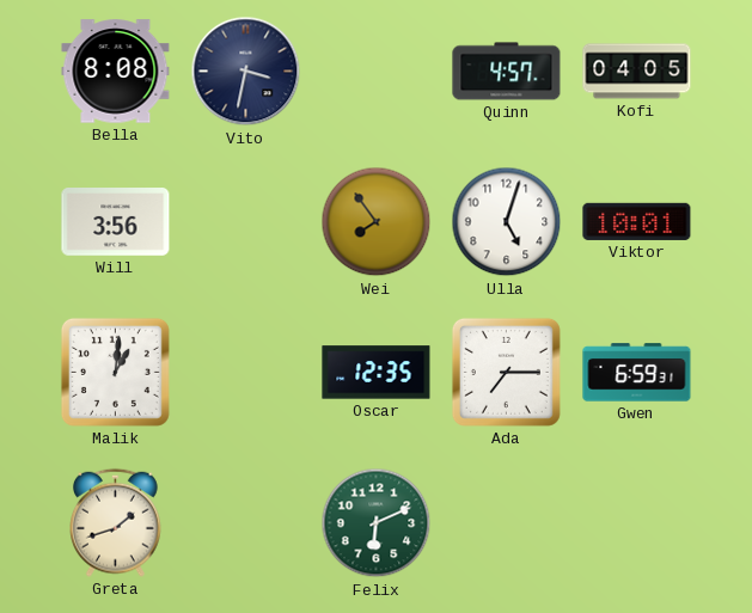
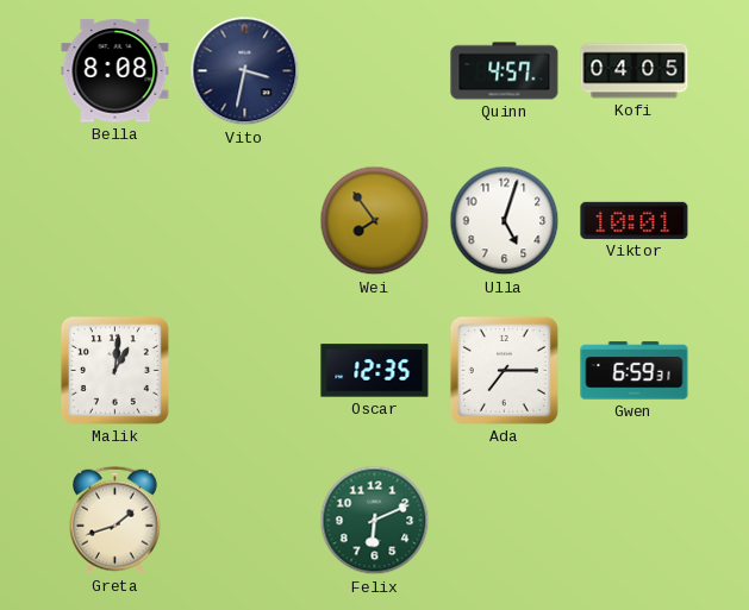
Will: 3:56 -> none (116, 222)
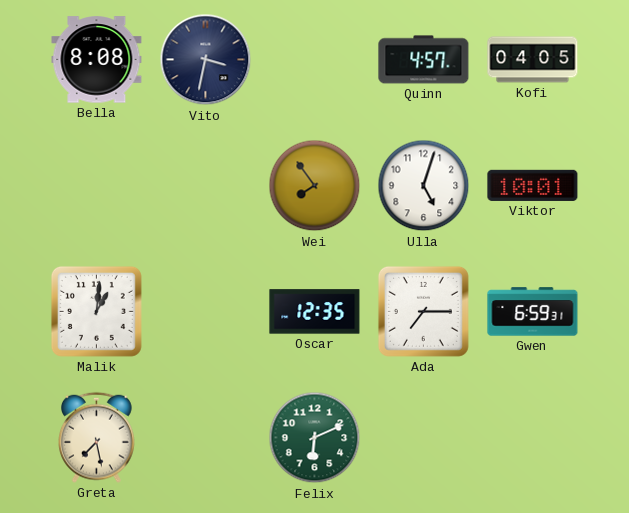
Greta: 1:42 -> 7:28 (97, 437)
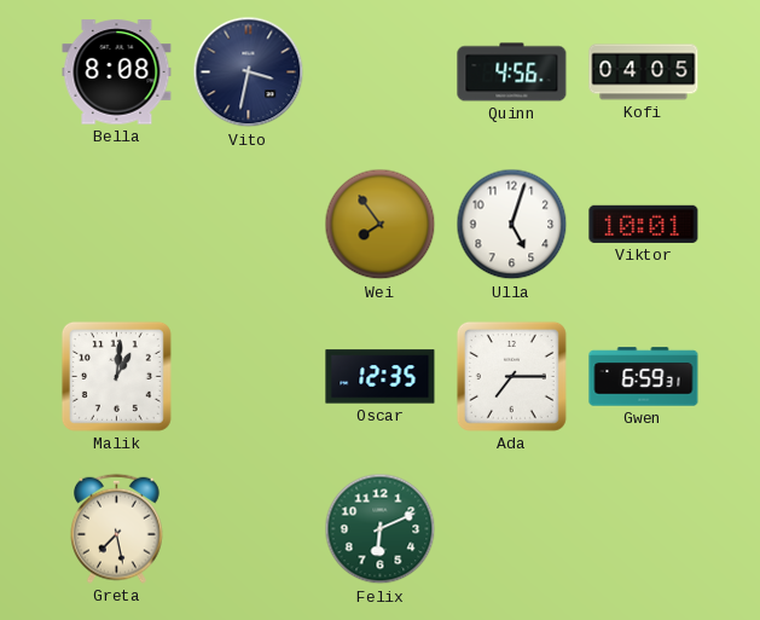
Quinn: 4:57 -> 4:56 (512, 73)
